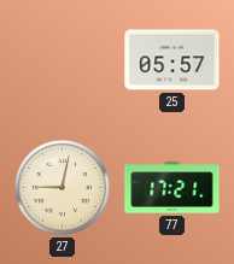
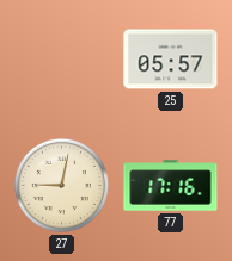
77: 17:21 -> 17:16 (171, 186)
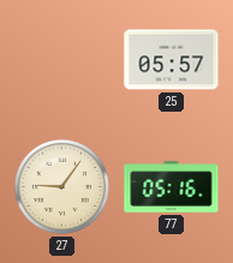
27: 9:02 -> 9:06 (61, 186)
77: 17:16 -> 05:16 (172, 187)
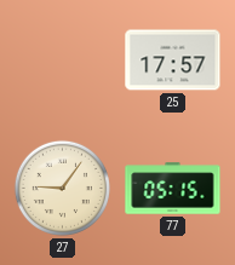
25: 05:57 -> 17:57 (173, 61)
77: 05:16 -> 05:15 (173, 189)
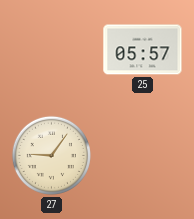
25: 17:57 -> 05:57 (143, 50)
77: 05:15 -> none (173, 189)
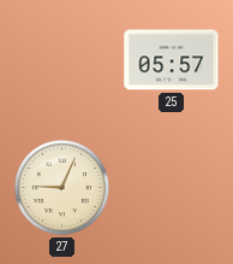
27: 9:06 -> 9:04 (61, 187)
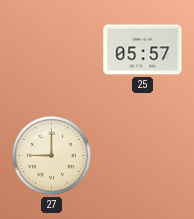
27: 9:04 -> 9:00 (51, 155)
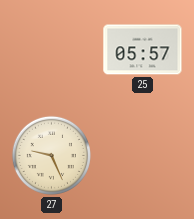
27: 9:00 -> 9:26 (51, 155)
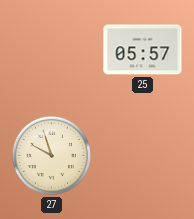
27: 9:26 -> 9:57 (51, 155)
